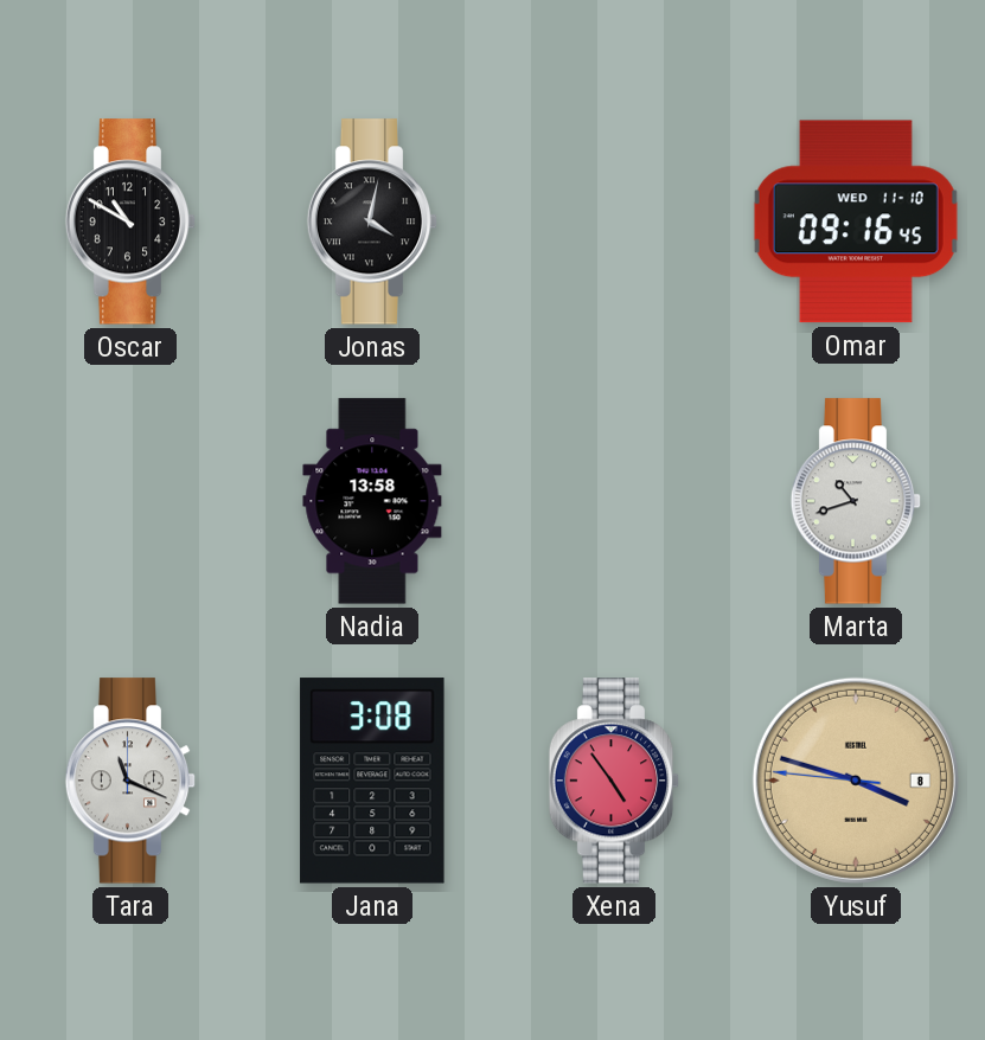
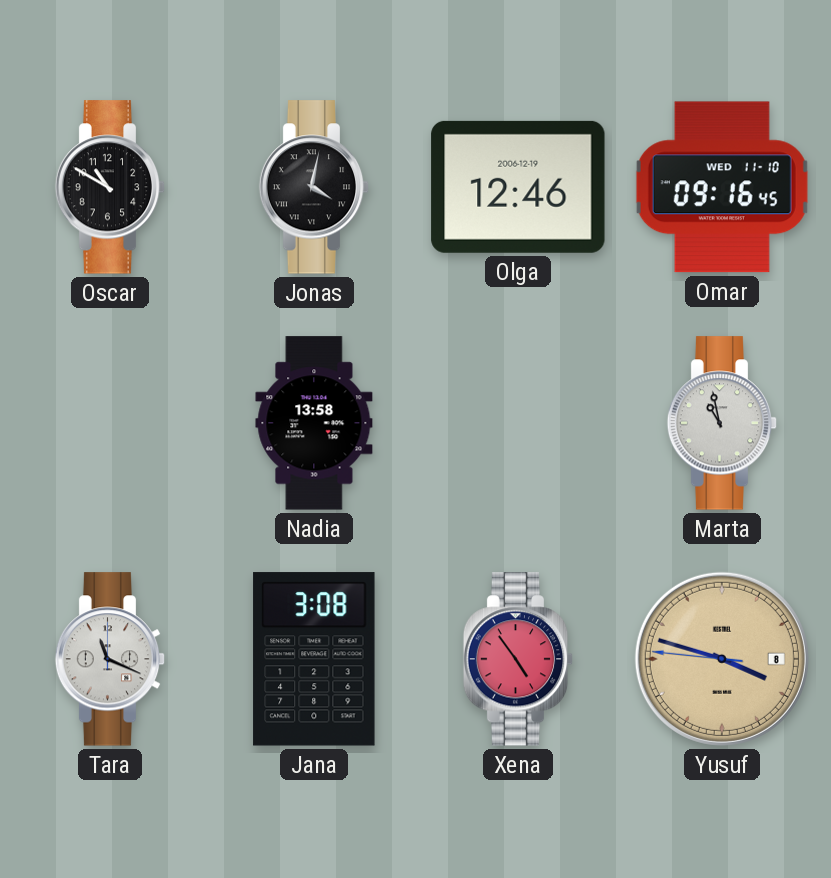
Olga: none -> 12:46 (518, 187)
Marta: 10:42 -> 10:58 (722, 423)
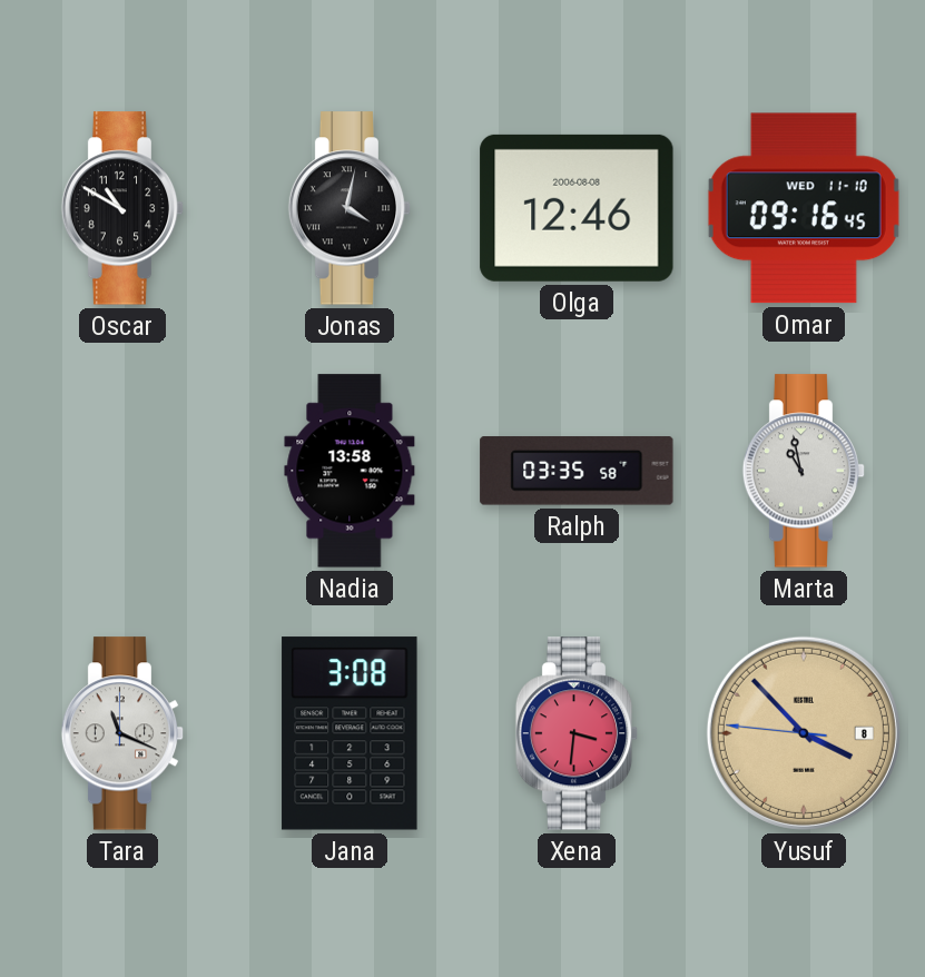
Olga date: 2006-12-19 -> 2006-08-08 (577, 208)
Ralph: none -> 03:35 (577, 471)
Xena: 4:54 -> 3:31 (577, 733)
Yusuf: 3:47 -> 3:52 (804, 733)
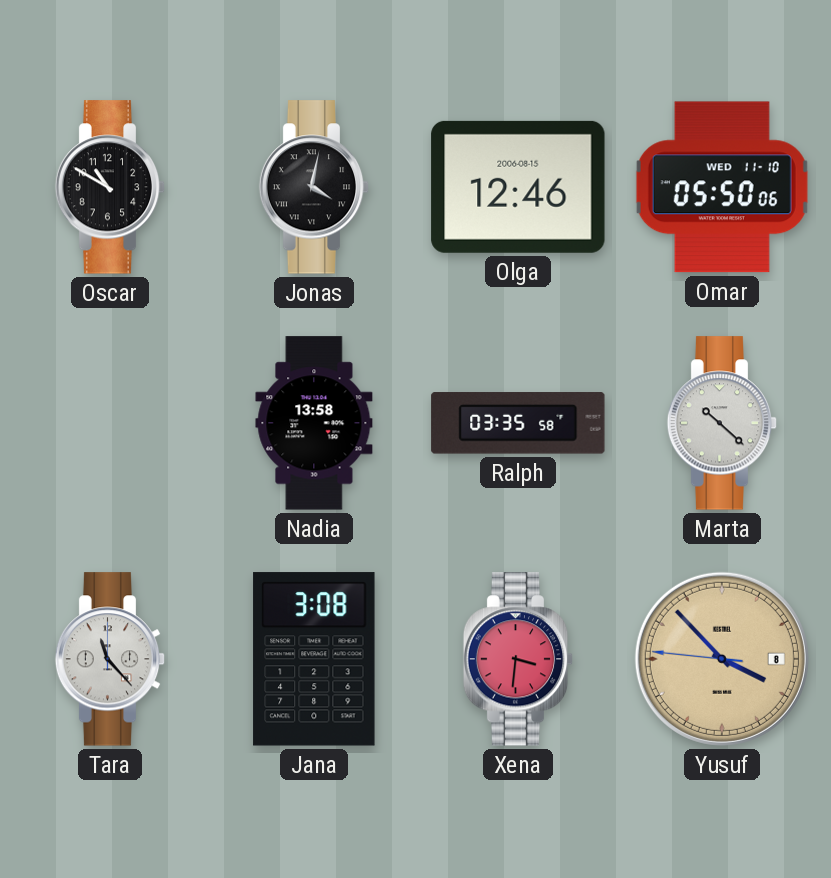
Olga date: 2006-08-08 -> 2006-08-15 (518, 187)
Omar: 09:16 -> 05:50 (722, 187)
Marta: 10:58 -> 10:22 (722, 423)
Tara: 11:19 -> 11:23 (110, 659)
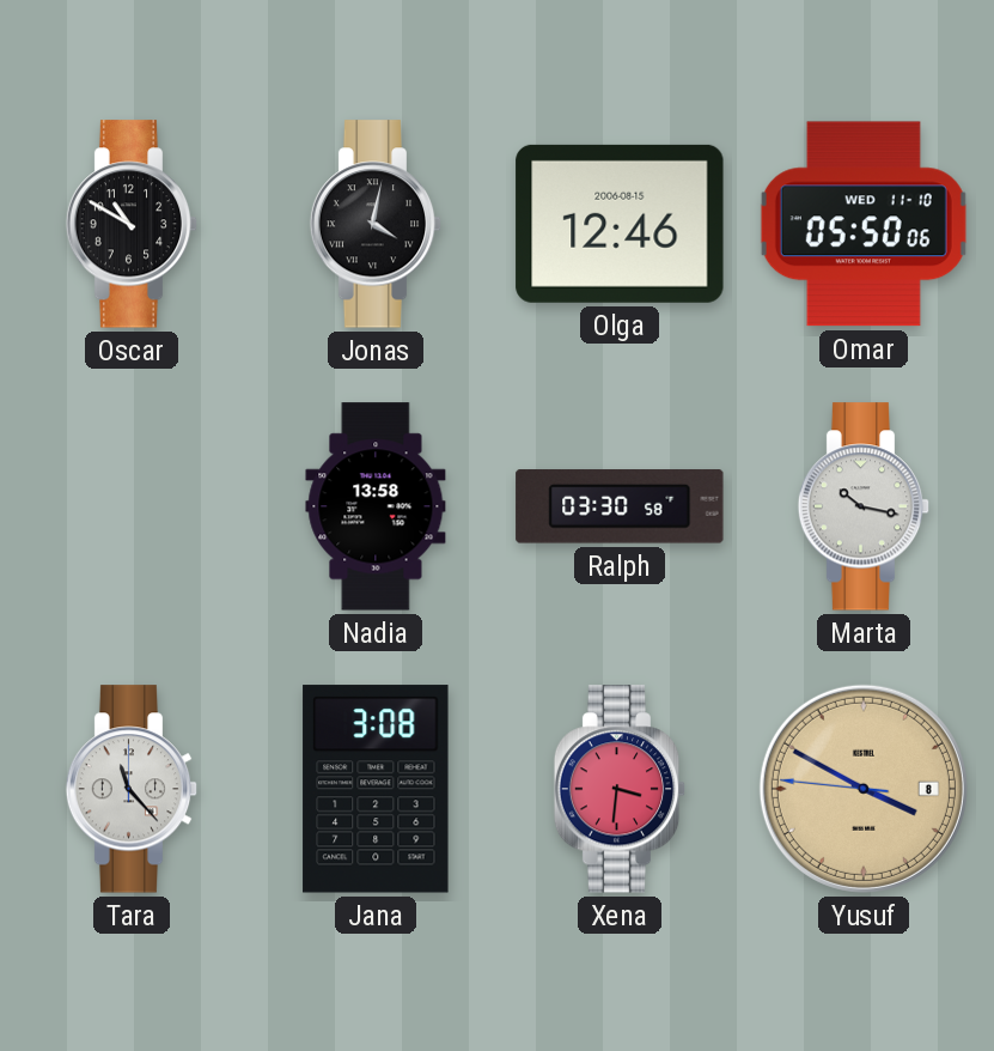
Ralph: 03:35 -> 03:30 (620, 506)
Marta: 10:22 -> 10:17 (864, 506)
Yusuf: 3:52 -> 3:49 (864, 789)
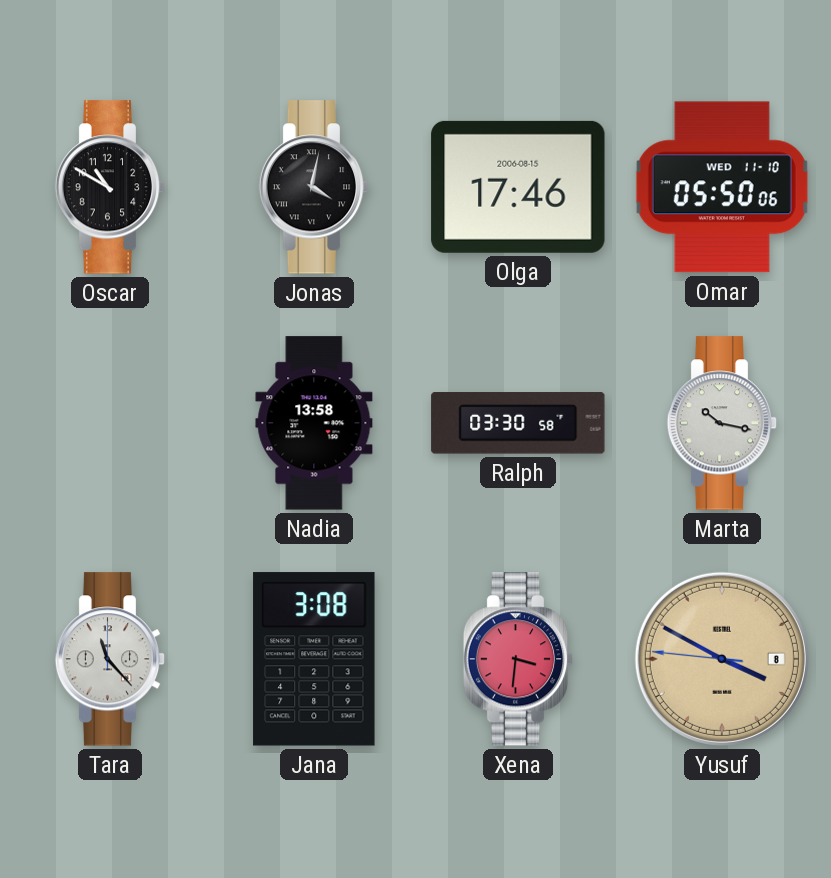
Olga: 12:46 -> 17:46 (518, 187)
